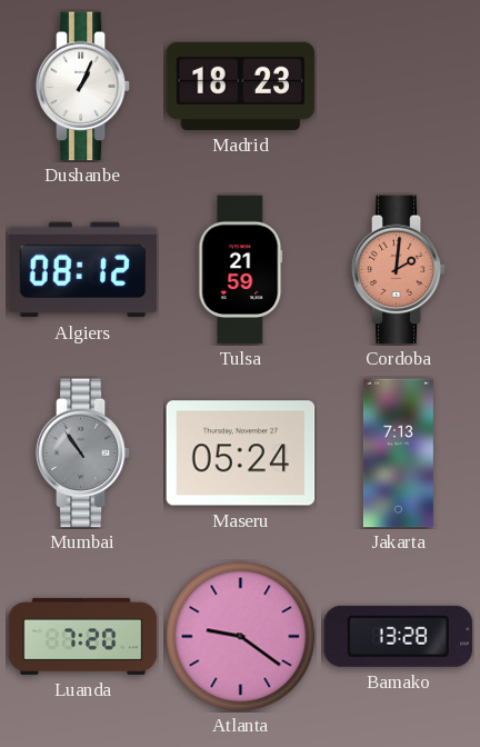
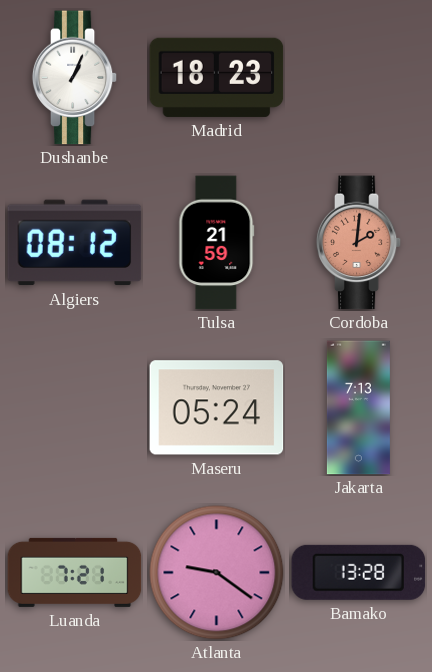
Mumbai: 10:54 -> none (83, 454)
Luanda: 7:20 -> 7:21 (75, 572)
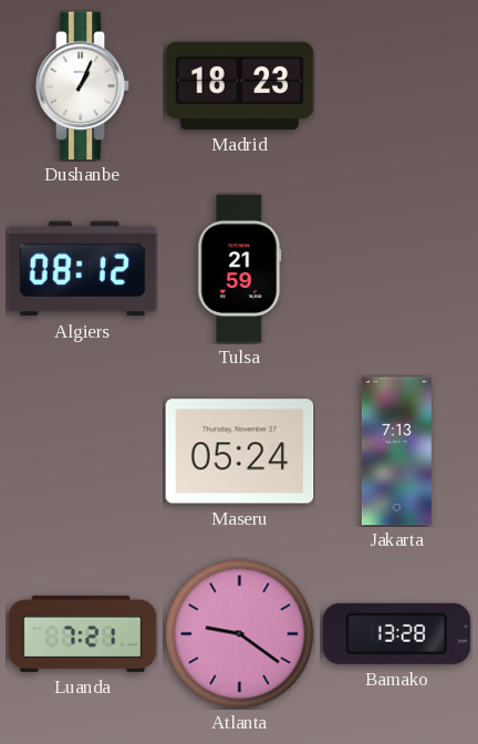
Cordoba: 2:01 -> none (359, 243)
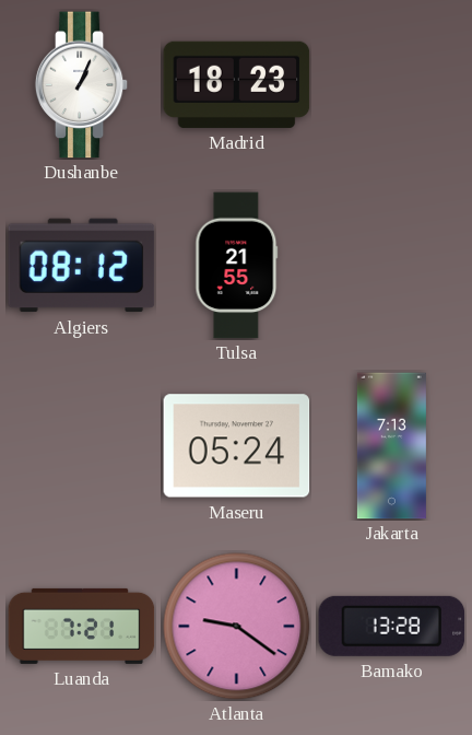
Tulsa: 21:59 -> 21:55 (237, 266)
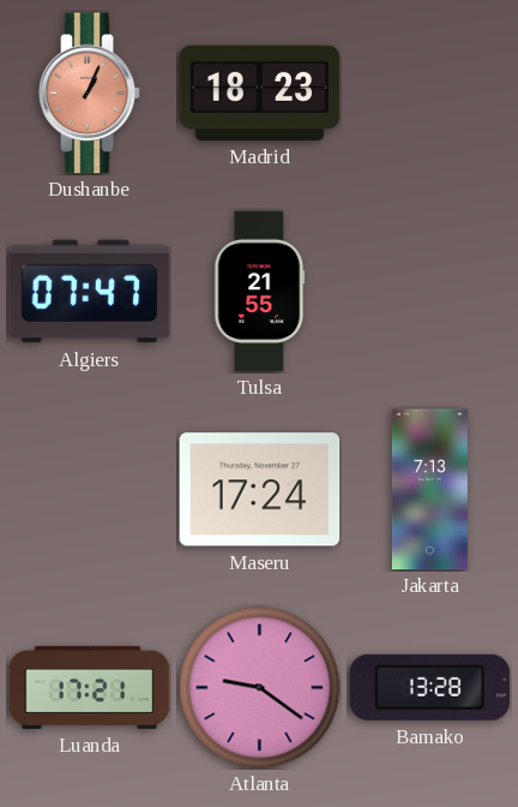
Dushanbe dial: white -> salmon (90, 94)
Algiers: 08:12 -> 07:47 (90, 292)
Maseru: 05:24 -> 17:24 (260, 490)
Luanda: 7:21 -> 17:21 (90, 687)
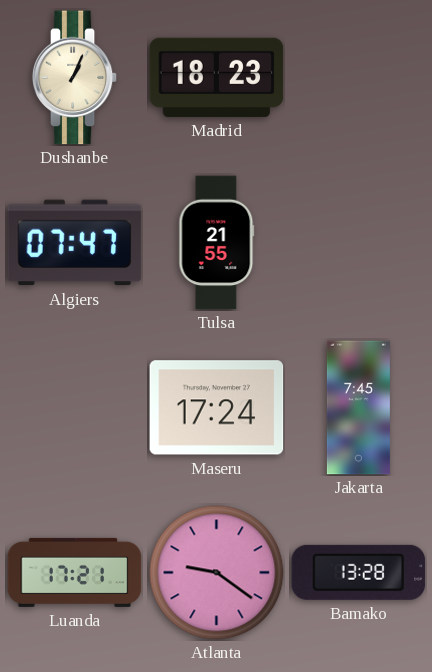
Dushanbe dial: salmon -> cream (75, 78)
Jakarta: 7:13 -> 7:45 (358, 408)
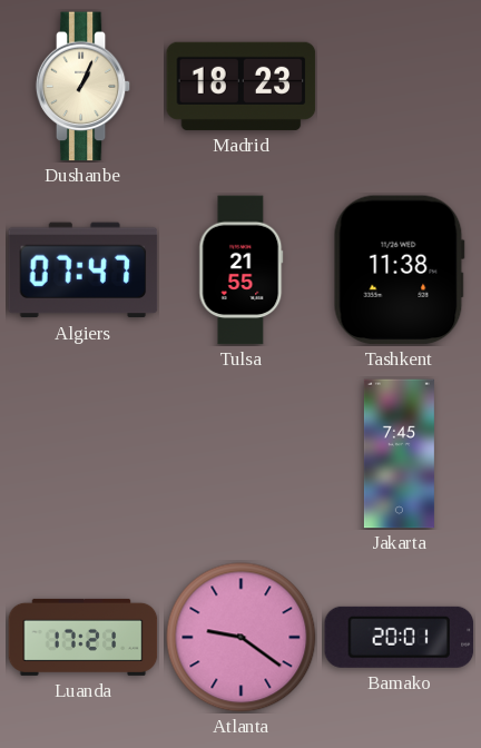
Tashkent: none -> 11:38 (399, 270)
Maseru: 17:24 -> none (217, 408)
Bamako: 13:28 -> 20:01 (400, 637)
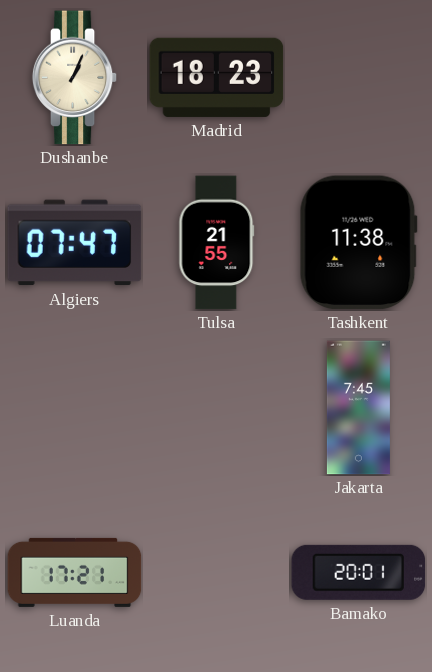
Atlanta: 9:21 -> none (242, 638)
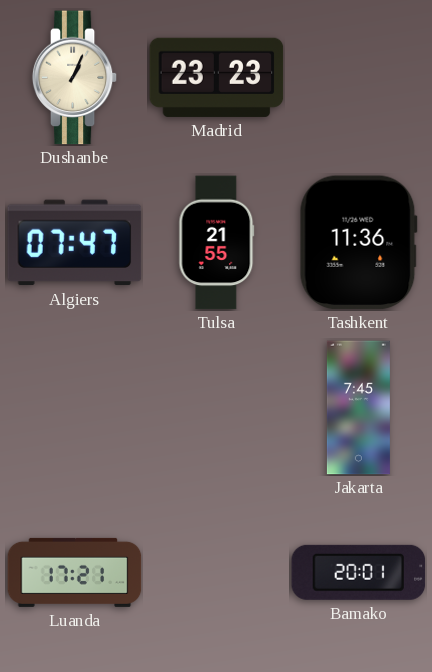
Madrid: 18:23 -> 23:23 (217, 77)
Tashkent: 11:38 -> 11:36 (358, 243)
